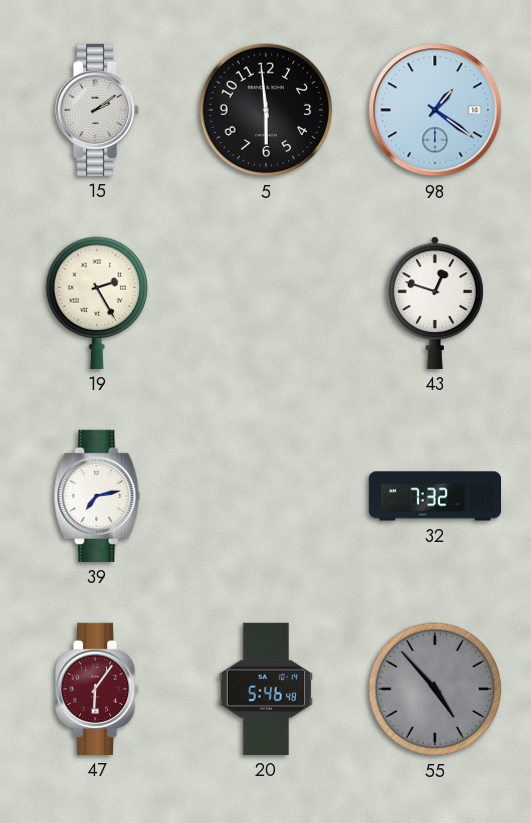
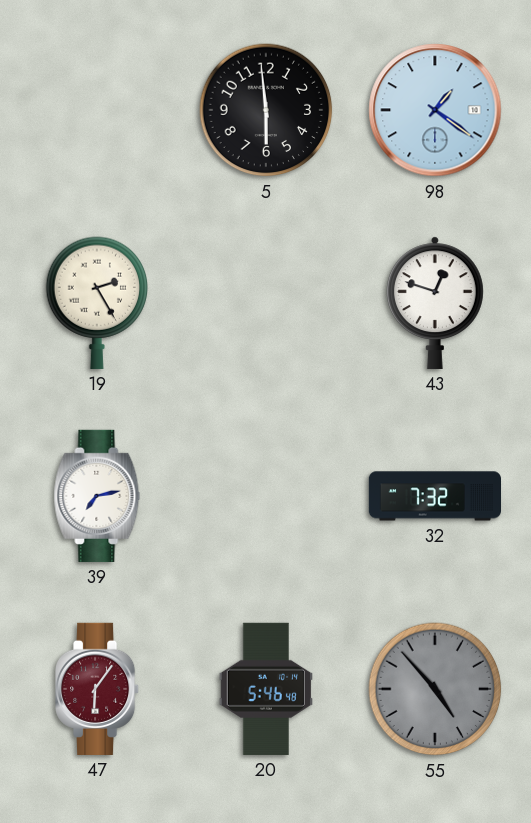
15: 2:09 -> none (98, 110)
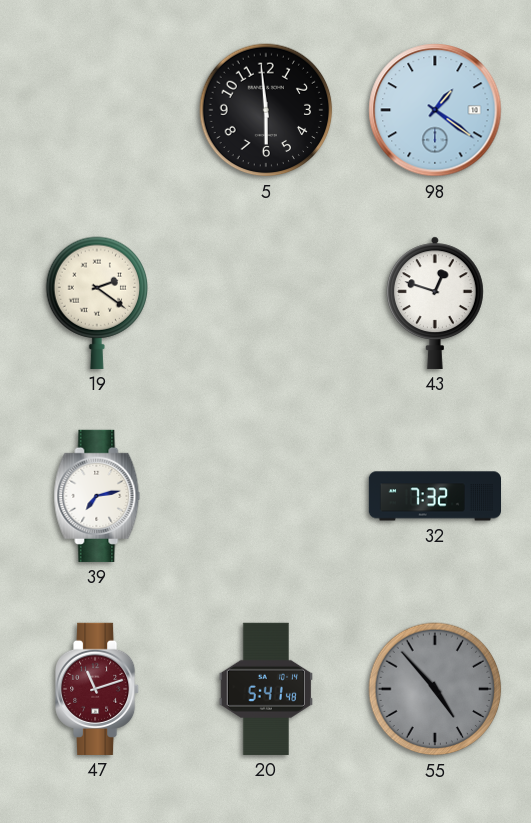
19: 2:25 -> 2:21 (97, 303)
47: 6:06 -> 11:12 (98, 689)
20: 5:46 -> 5:41 (266, 689)
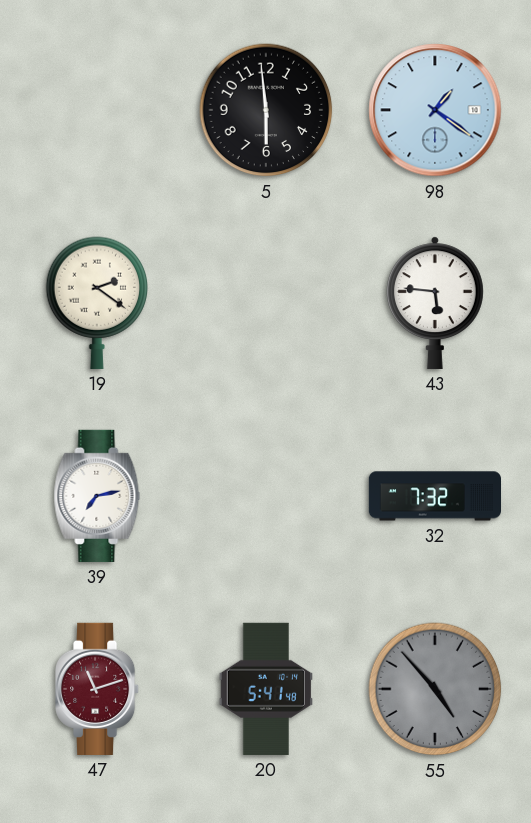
43: 12:48 -> 5:46 (435, 303)
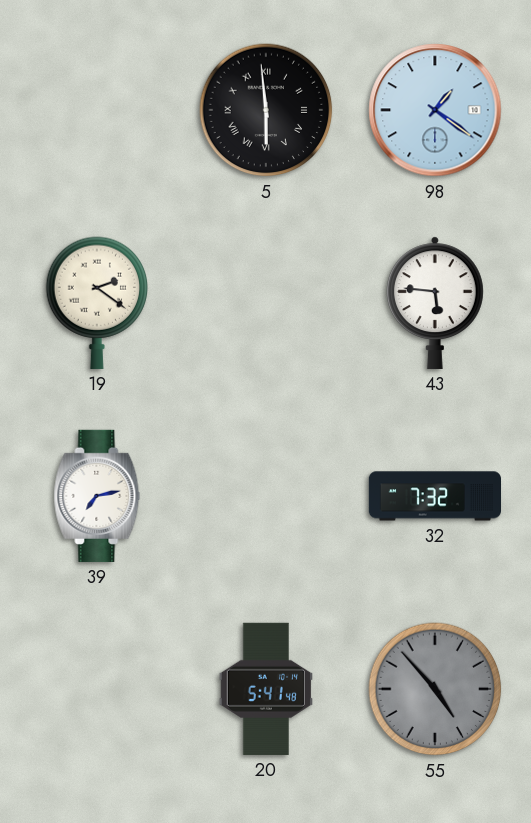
5 numerals: Arabic -> Roman (266, 110)
47: 11:12 -> none (98, 689)
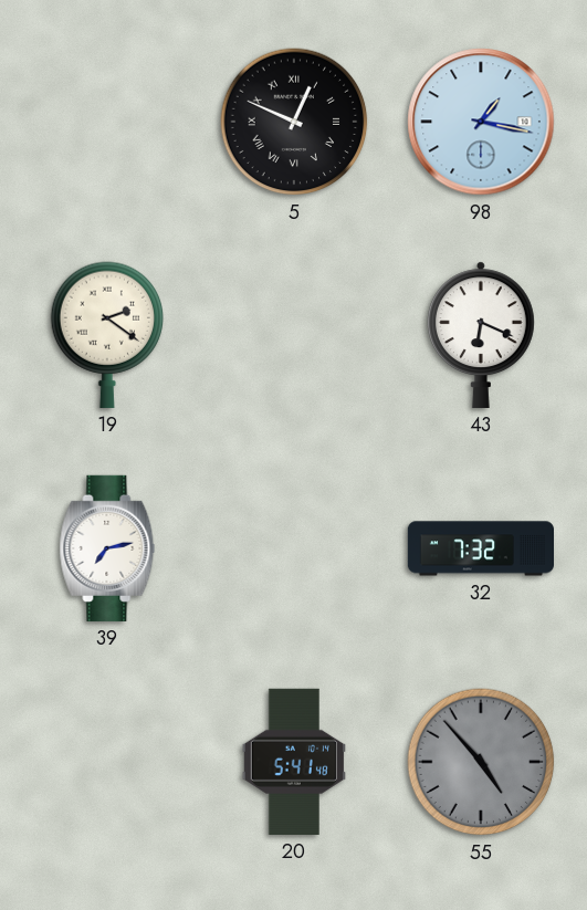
5: 5:59 -> 12:49 (294, 122)
98: 1:21 -> 1:17 (481, 122)
43: 5:46 -> 6:19 (481, 335)
